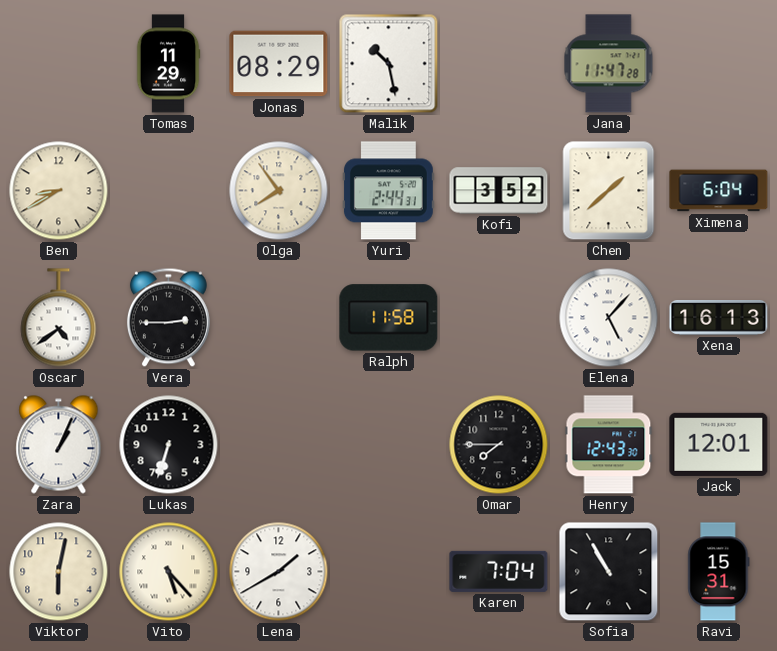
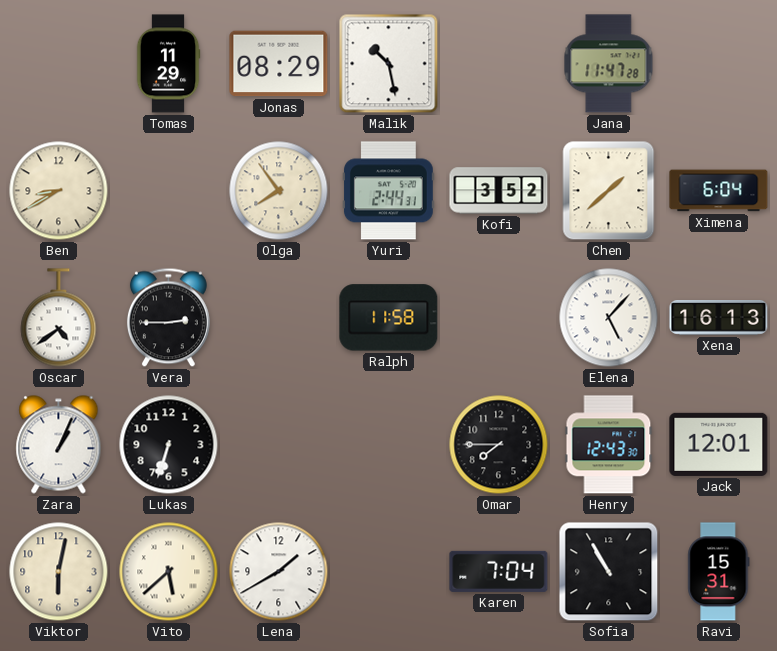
Vito: 5:23 -> 5:38 (169, 572)
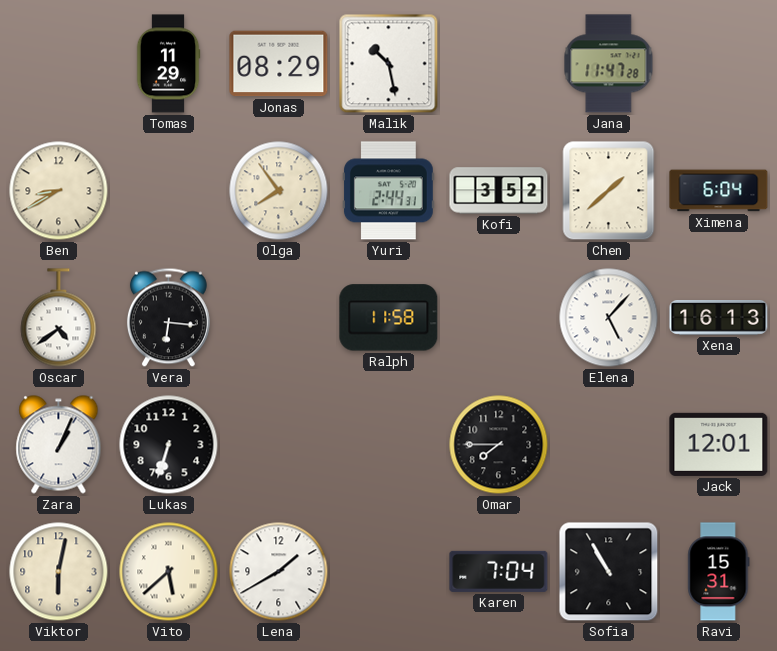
Vera: 2:45 -> 6:16 (168, 318)
Henry: 12:43 -> none (609, 445)
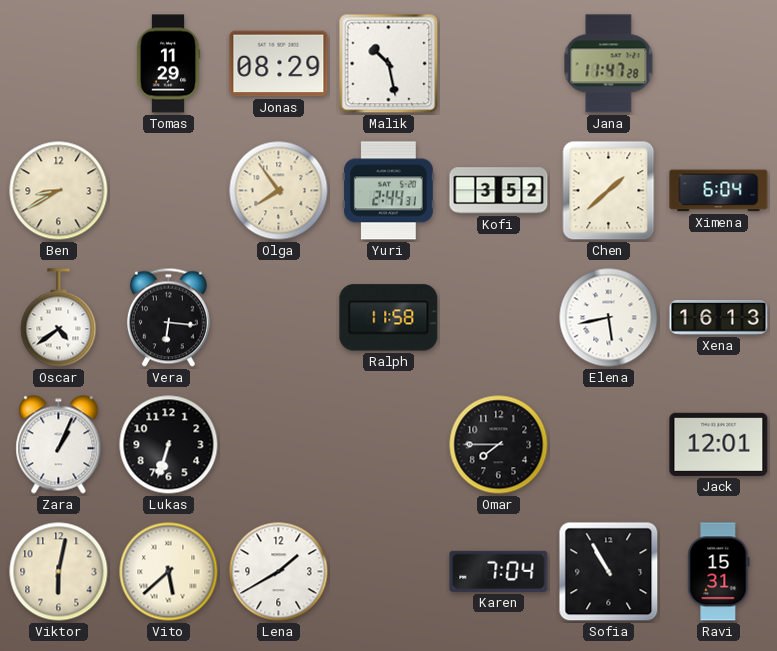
Elena: 5:07 -> 5:43 (609, 318)
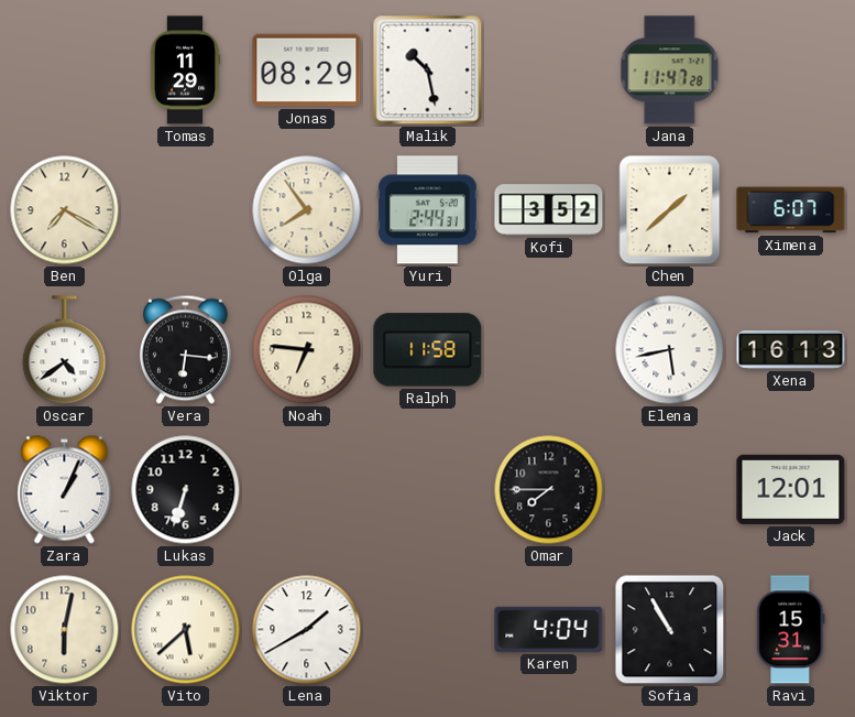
Ben: 8:40 -> 7:20 (65, 210)
Ximena: 6:04 -> 6:07 (791, 210)
Noah: none -> 6:46 (307, 350)
Karen: 7:04 -> 4:04 (549, 629)
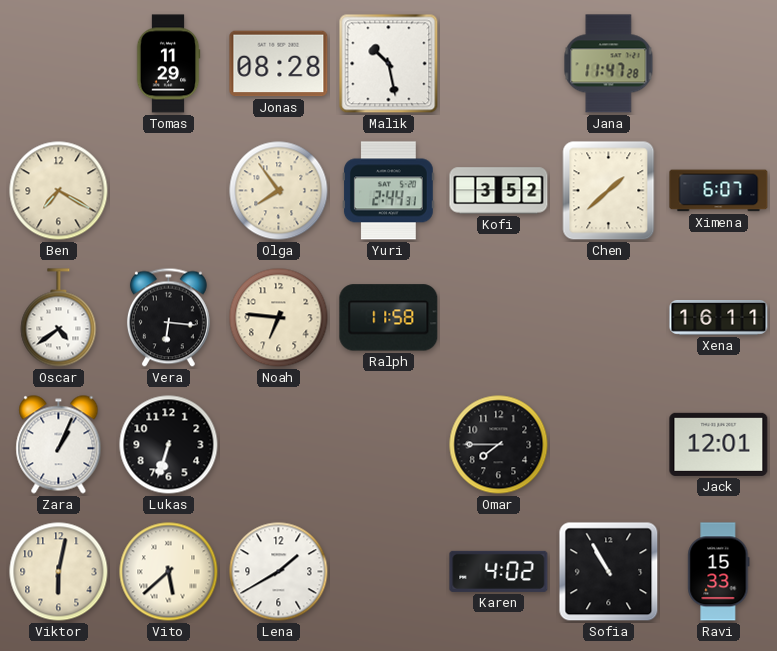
Jonas: 08:29 -> 08:28 (279, 64)
Elena: 5:43 -> none (670, 350)
Xena: 16:13 -> 16:11 (719, 318)
Karen: 4:04 -> 4:02 (499, 571)
Ravi: 15:31 -> 15:33 (719, 572)
